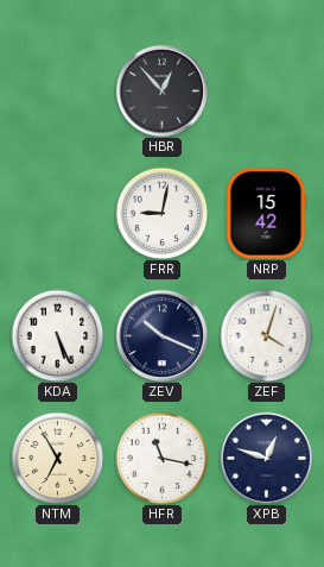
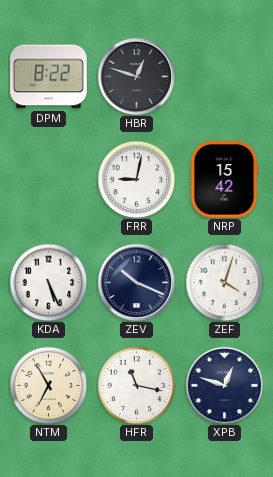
DPM: none -> 8:22 (49, 77)
HBR: 12:53 -> 12:48 (136, 76)
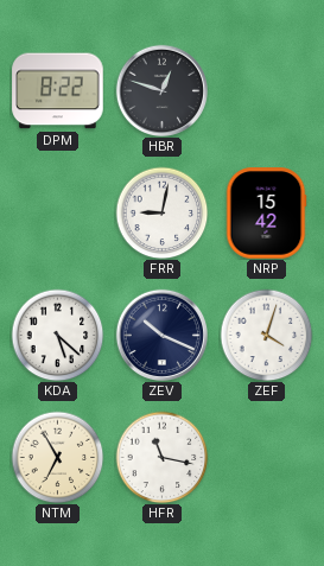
KDA: 5:26 -> 5:22 (57, 335)
XPB: 12:48 -> none (224, 385)
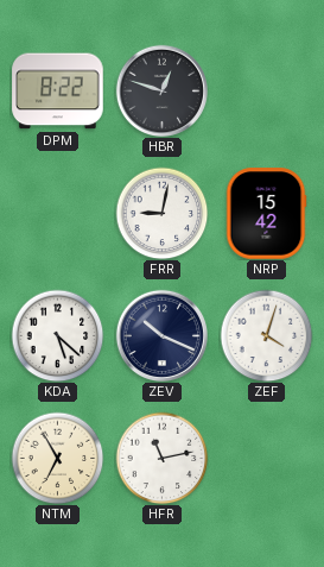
HFR: 11:17 -> 11:13 (161, 458)
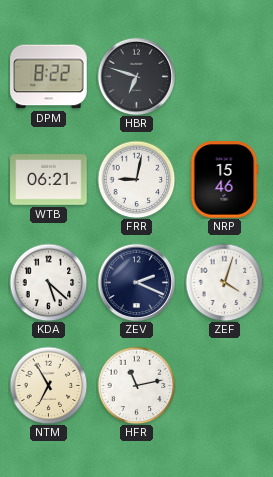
HBR: 12:48 -> 6:48 (136, 76)
WTB: none -> 06:21 (49, 180)
NRP: 15:42 -> 15:46 (224, 180)
ZEV: 10:19 -> 2:19 (136, 282)
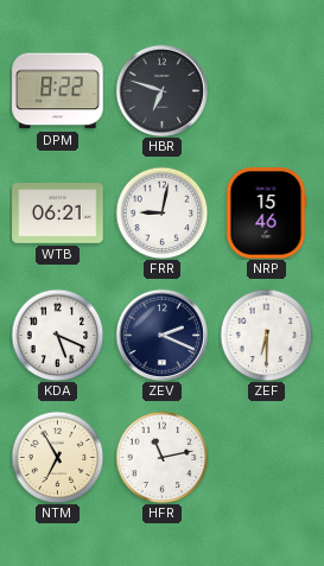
KDA: 5:22 -> 5:19 (57, 335)
ZEF: 4:03 -> 6:30 (266, 335)
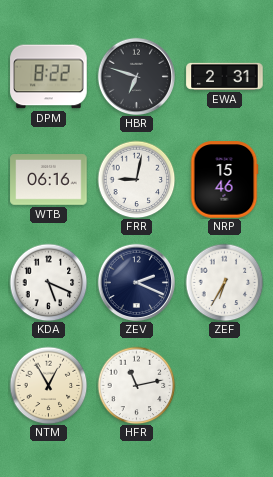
EWA: none -> 2:31 (225, 76)
WTB: 06:21 -> 06:16 (49, 180)
ZEF: 6:30 -> 6:35 (224, 282)
NTM: 6:55 -> 12:55 (48, 385)
